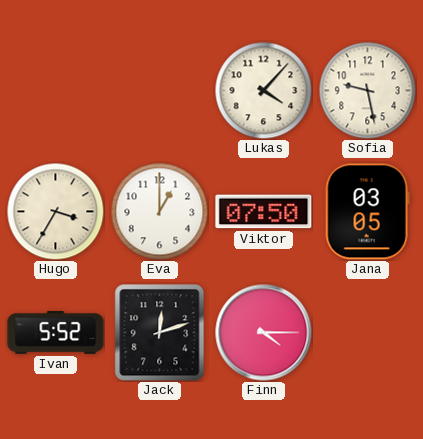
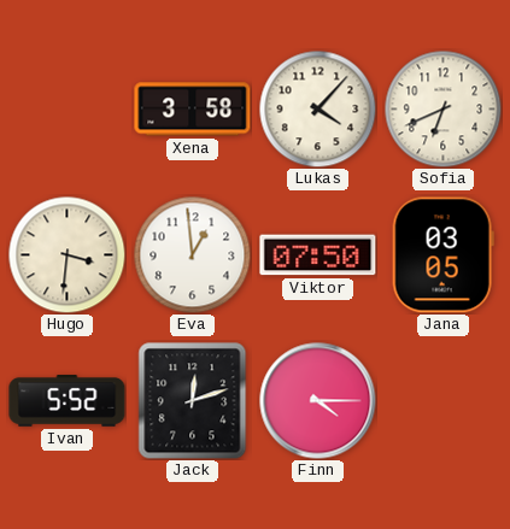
Xena: none -> 3:58 (193, 110)
Sofia: 9:28 -> 6:41 (442, 108)
Hugo: 3:35 -> 3:31 (66, 254)
Eva: 1:00 -> 12:59 (192, 254)
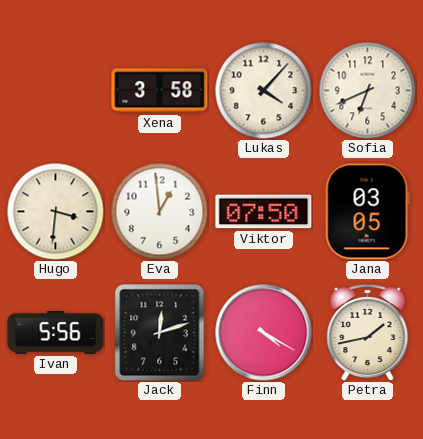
Ivan: 5:52 -> 5:56 (56, 333)
Finn: 4:15 -> 4:20 (264, 333)
Petra: none -> 1:43 (368, 332)
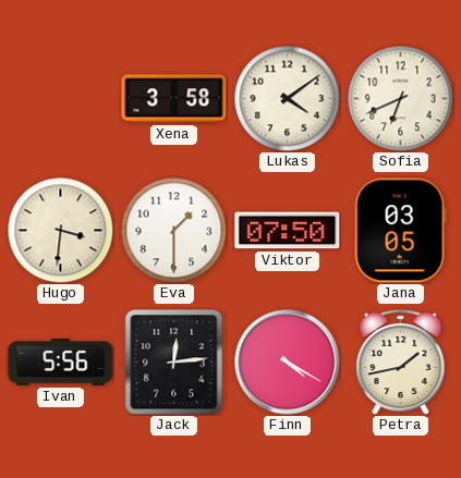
Lukas: 4:07 -> 4:09 (287, 98)
Eva: 12:59 -> 1:30 (173, 230)
Jack: 12:12 -> 12:14 (174, 363)
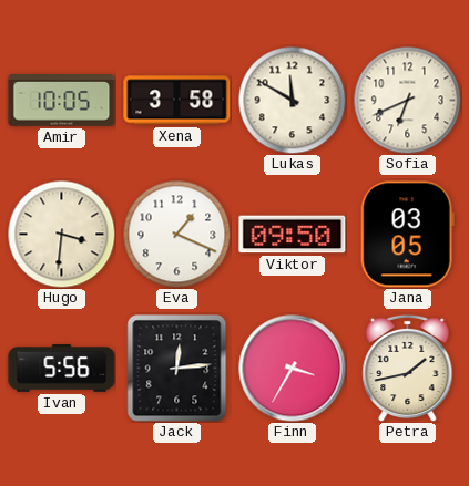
Amir: none -> 10:05 (62, 101)
Lukas: 4:09 -> 11:50 (292, 100)
Eva: 1:30 -> 1:19 (176, 234)
Viktor: 07:50 -> 09:50 (293, 235)
Finn: 4:20 -> 3:35 (293, 369)
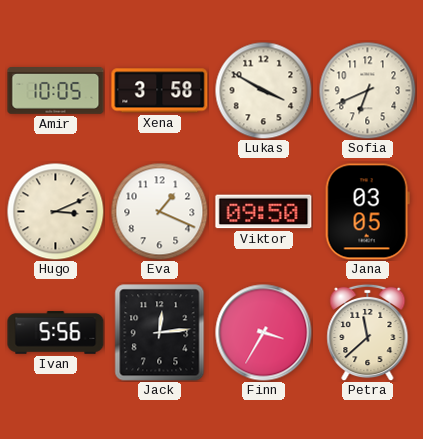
Lukas: 11:50 -> 3:50 (263, 90)
Hugo: 3:31 -> 3:11 (55, 211)
Petra: 1:43 -> 11:38 (368, 332)
